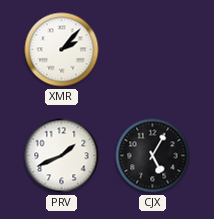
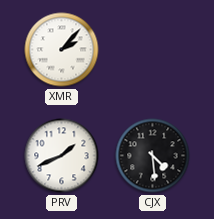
CJX: 5:05 -> 4:29 (153, 156)
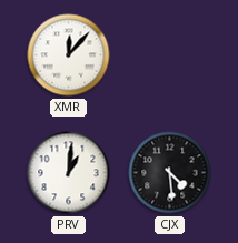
XMR: 2:07 -> 12:07 (69, 55)
PRV: 1:41 -> 1:01 (69, 173)
